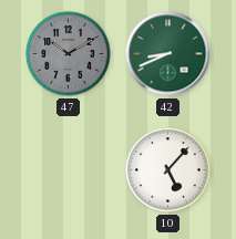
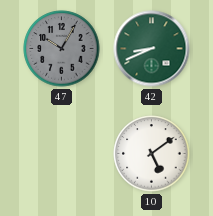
47: 10:10 -> 10:05 (62, 49)
10: 5:07 -> 5:09 (152, 154)
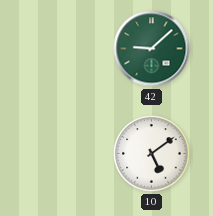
47: 10:05 -> none (62, 49)
42: 8:41 -> 9:08 (152, 49)
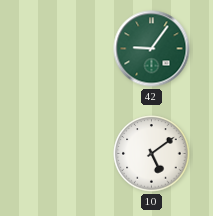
42: 9:08 -> 9:06 (152, 49)
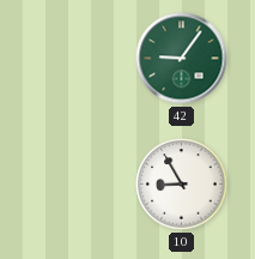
10: 5:09 -> 8:55 (182, 185)
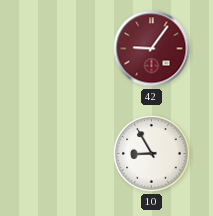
42 dial: green -> burgundy (152, 49)
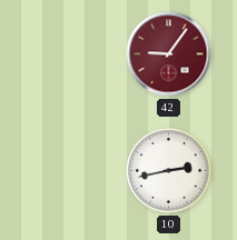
10: 8:55 -> 2:43 (169, 171)
